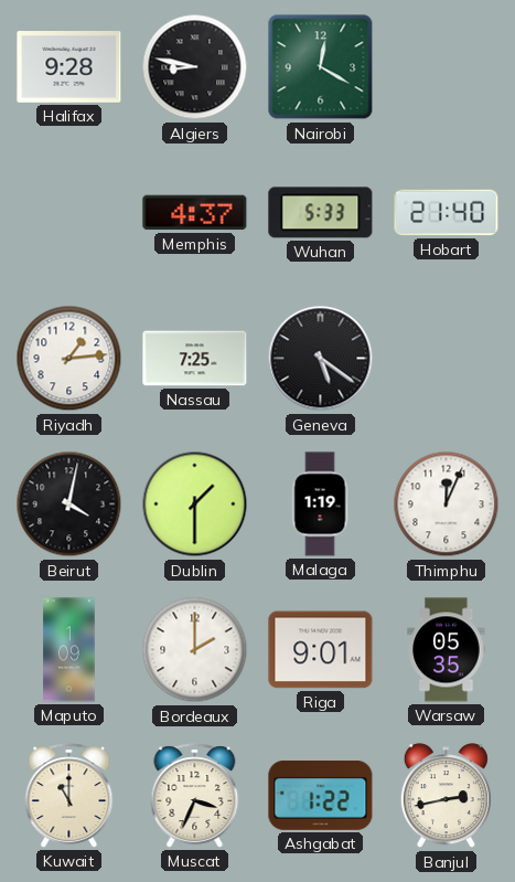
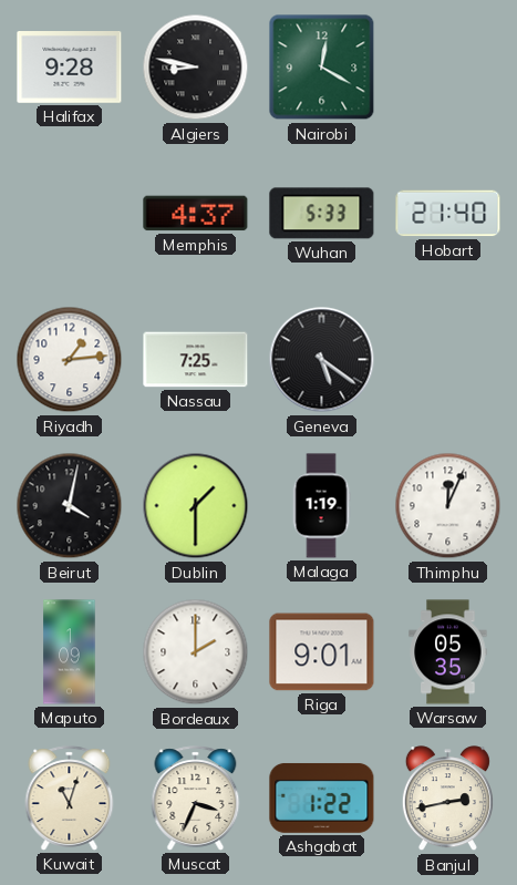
Kuwait: 11:00 -> 11:03 (70, 799)
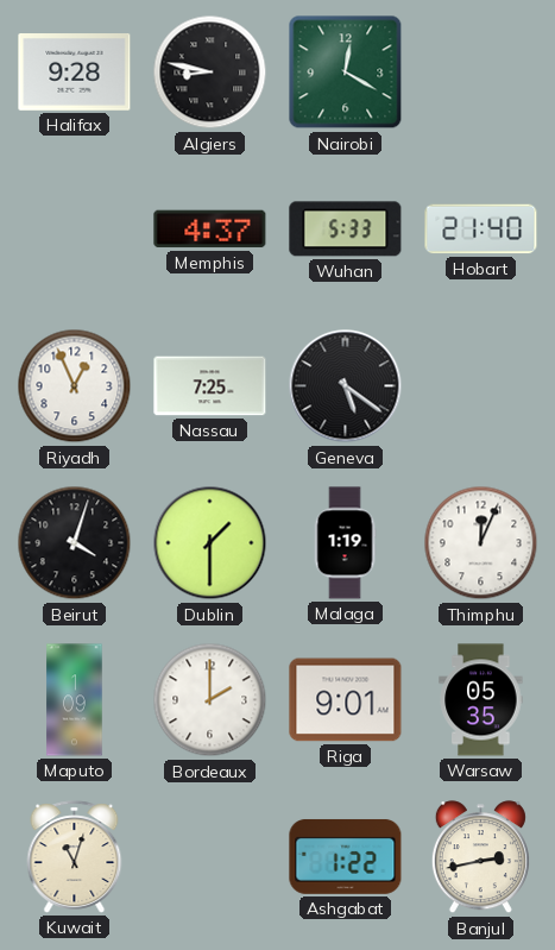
Riyadh: 1:14 -> 12:56 (75, 386)
Beirut: 4:02 -> 4:03 (75, 543)
Muscat: 3:34 -> none (196, 799)
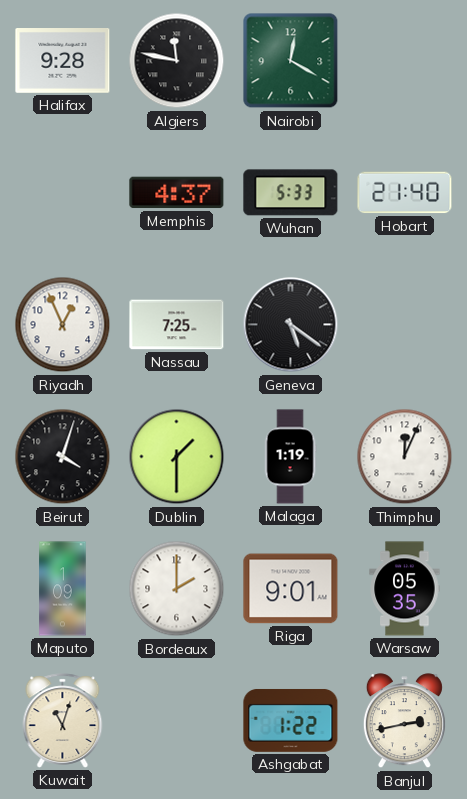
Algiers: 8:47 -> 11:47 (177, 61)
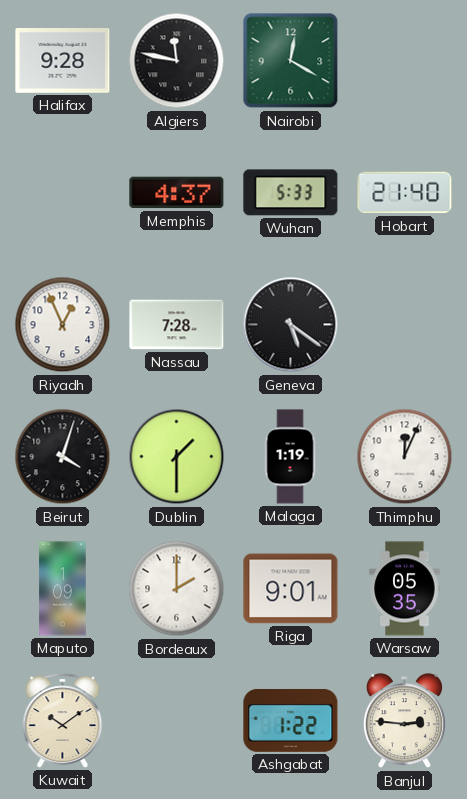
Nassau: 7:25 -> 7:28 (177, 325)
Kuwait: 11:03 -> 10:09 (63, 721)
Banjul: 2:43 -> 2:46 (404, 721)
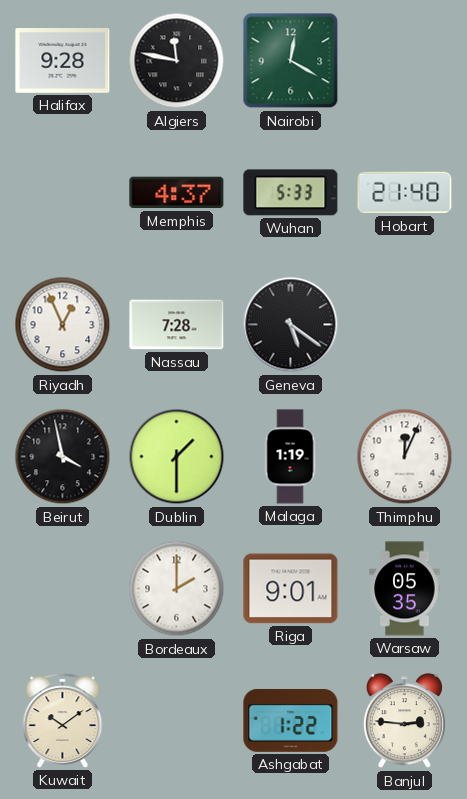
Beirut: 4:03 -> 3:58 (63, 457)
Maputo: 1:09 -> none (63, 589)
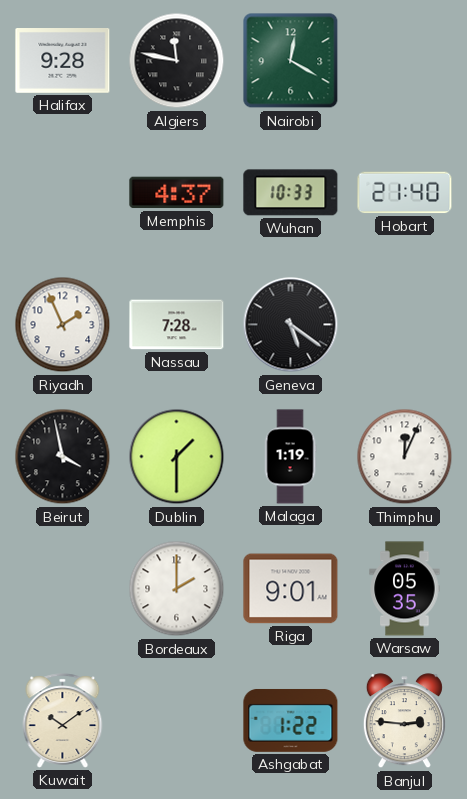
Wuhan: 5:33 -> 10:33 (291, 193)
Riyadh: 12:56 -> 1:56 (63, 325)
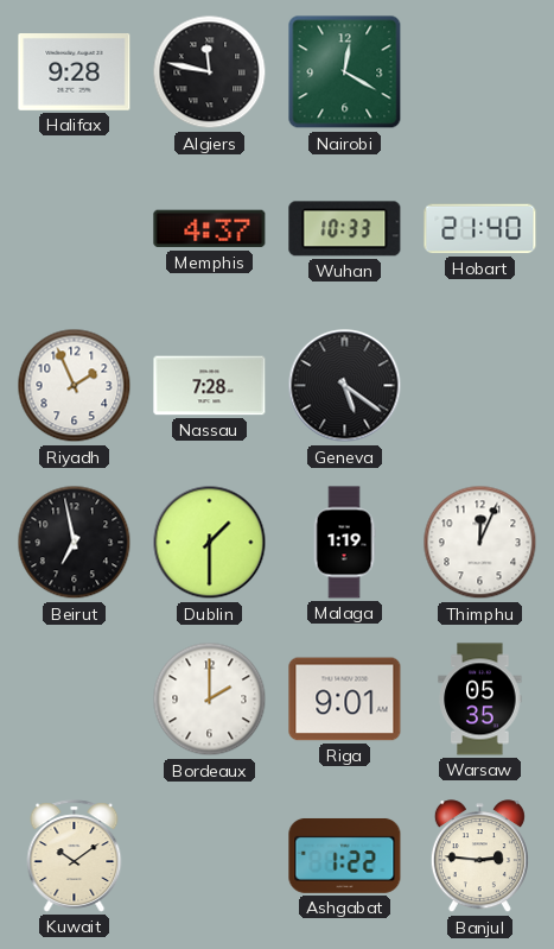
Beirut: 3:58 -> 6:58 (75, 543)
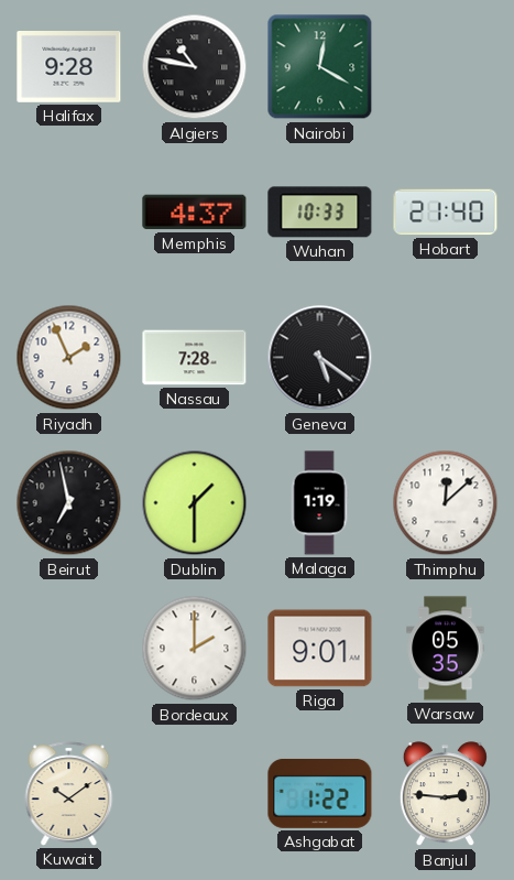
Algiers: 11:47 -> 10:47 (195, 67)
Thimphu: 12:04 -> 12:08 (446, 503)
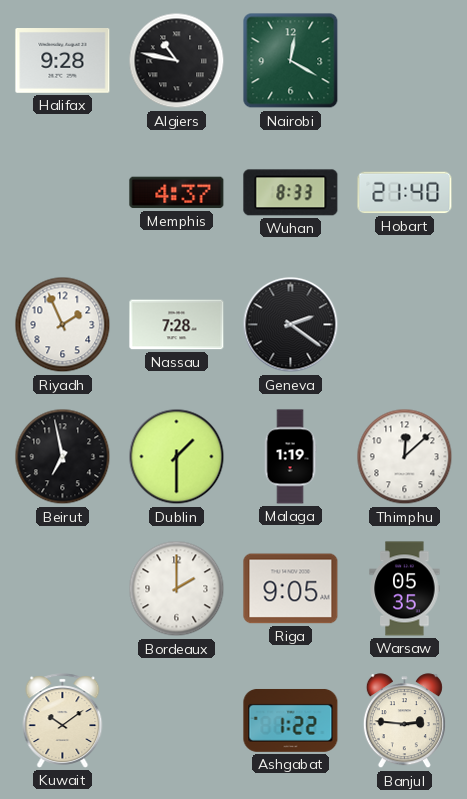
Wuhan: 10:33 -> 8:33 (291, 193)
Geneva: 5:21 -> 2:21 (291, 325)
Riga: 9:01 -> 9:05 (291, 589)
